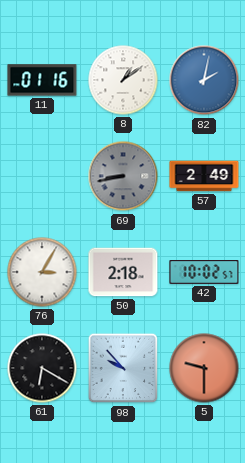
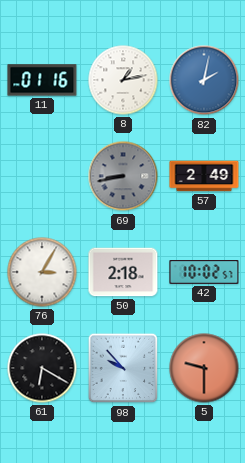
8: 1:09 -> 1:13 (123, 80)
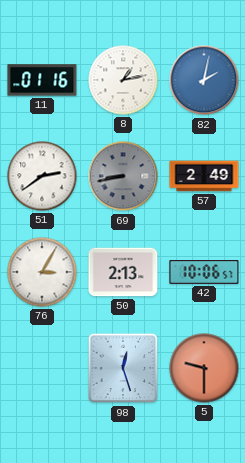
51: none -> 2:39 (42, 176)
50: 2:18 -> 2:13 (123, 272)
42: 10:02 -> 10:06 (204, 272)
61: 6:20 -> none (42, 368)
98: 9:53 -> 12:27 (123, 368)
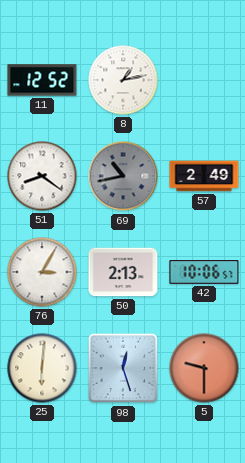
11: 01:16 -> 12:52 (42, 80)
82: 2:02 -> none (204, 80)
51: 2:39 -> 8:21 (42, 176)
69: 8:43 -> 10:43 (123, 176)
25: none -> 6:01 (42, 368)
